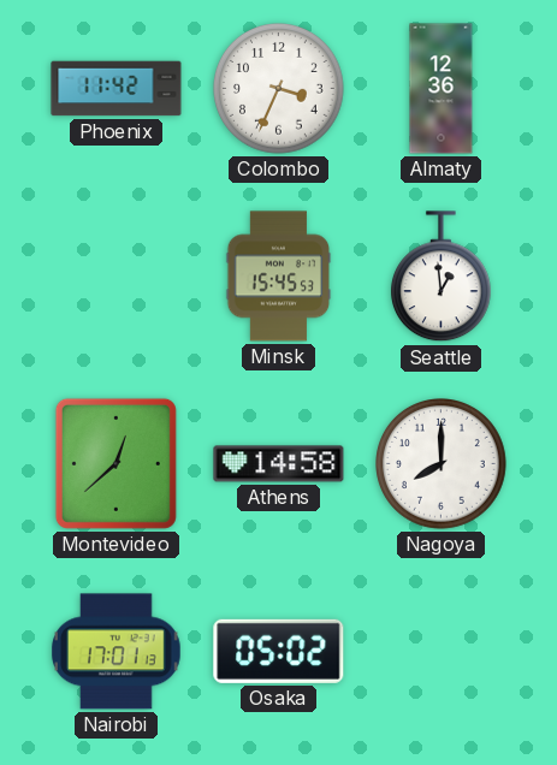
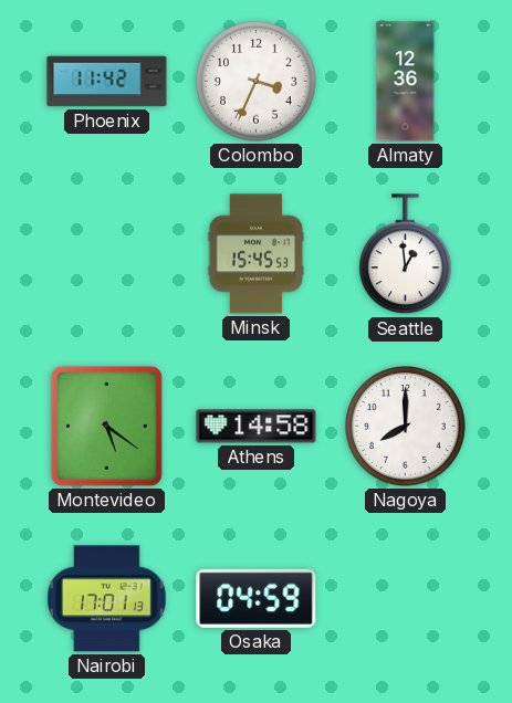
Montevideo: 12:38 -> 5:21 (106, 426)
Osaka: 05:02 -> 04:59 (257, 598)
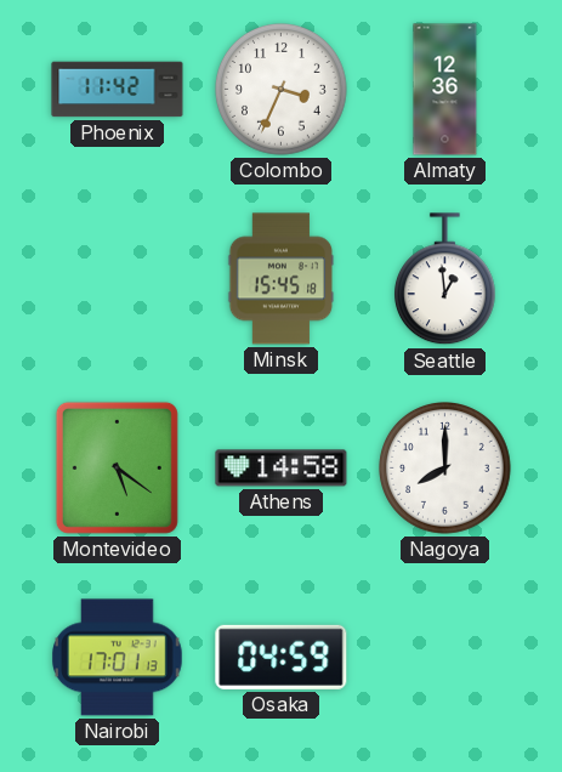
Minsk: 15:45:53 -> 15:45:18 (282, 279)
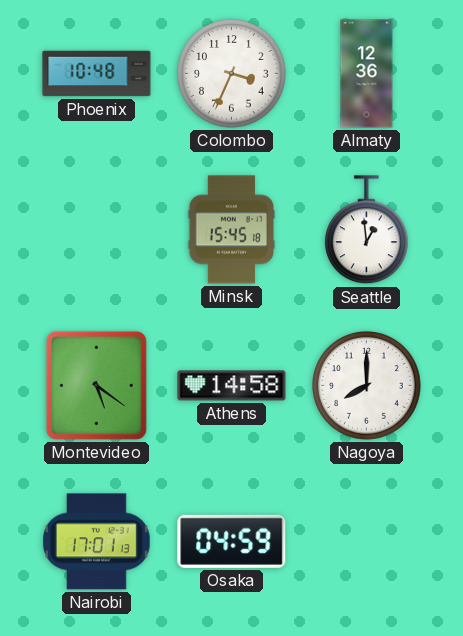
Phoenix: 11:42 -> 10:48 (97, 74)
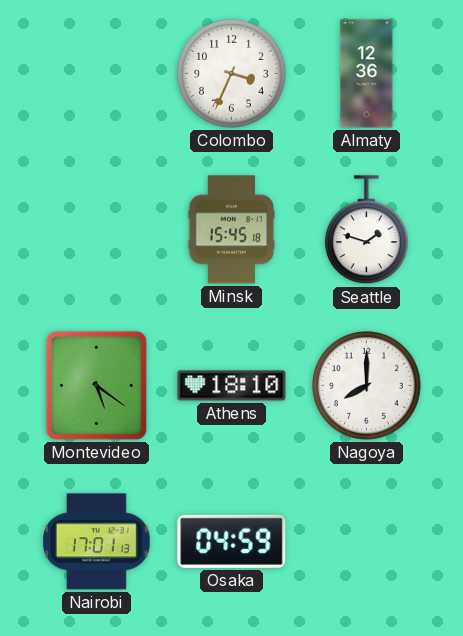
Phoenix: 10:48 -> none (97, 74)
Seattle: 12:59 -> 1:48 (366, 230)
Athens: 14:58 -> 18:10 (232, 386)
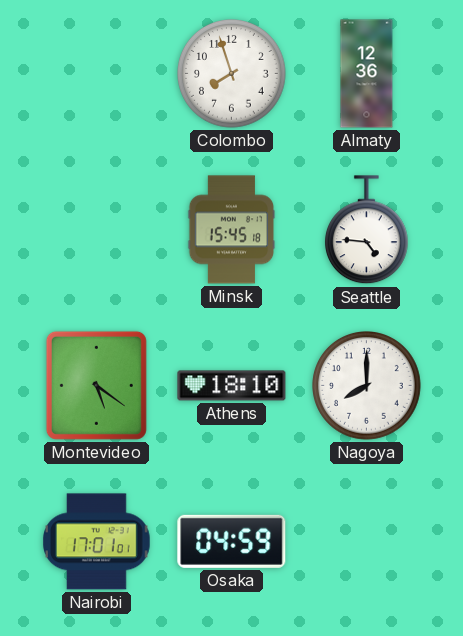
Colombo: 3:34 -> 7:57 (232, 74)
Seattle: 1:48 -> 4:46 (366, 230)
Nairobi: 17:01:13 -> 17:01:01 (97, 542)
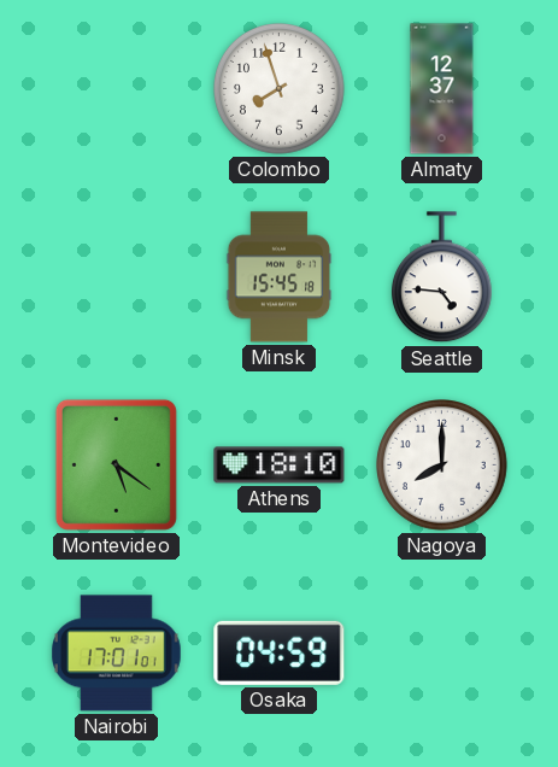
Almaty: 12:36 -> 12:37 (442, 89)
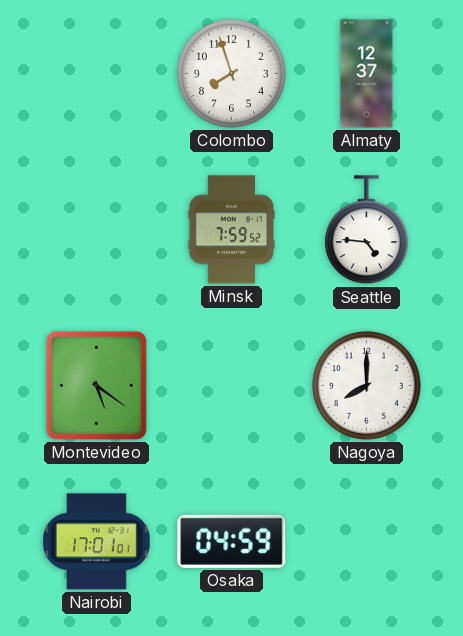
Minsk: 15:45 -> 7:59 (232, 230)
Athens: 18:10 -> none (280, 466)
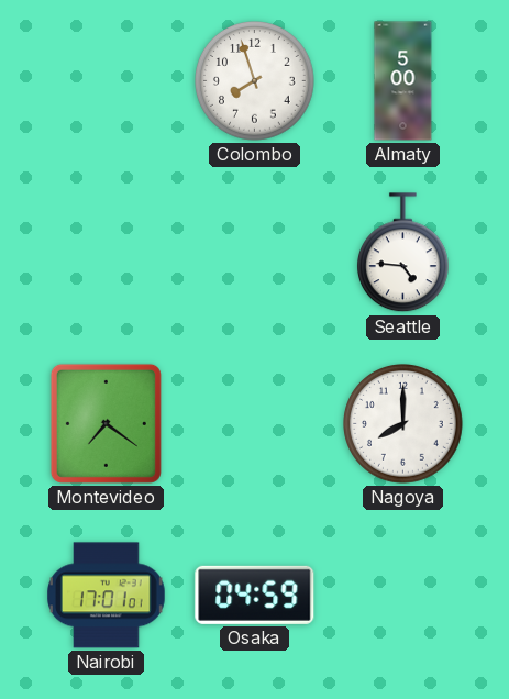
Almaty: 12:37 -> 5:00 (403, 81)
Minsk: 7:59 -> none (232, 230)
Montevideo: 5:21 -> 7:21 (106, 423)
